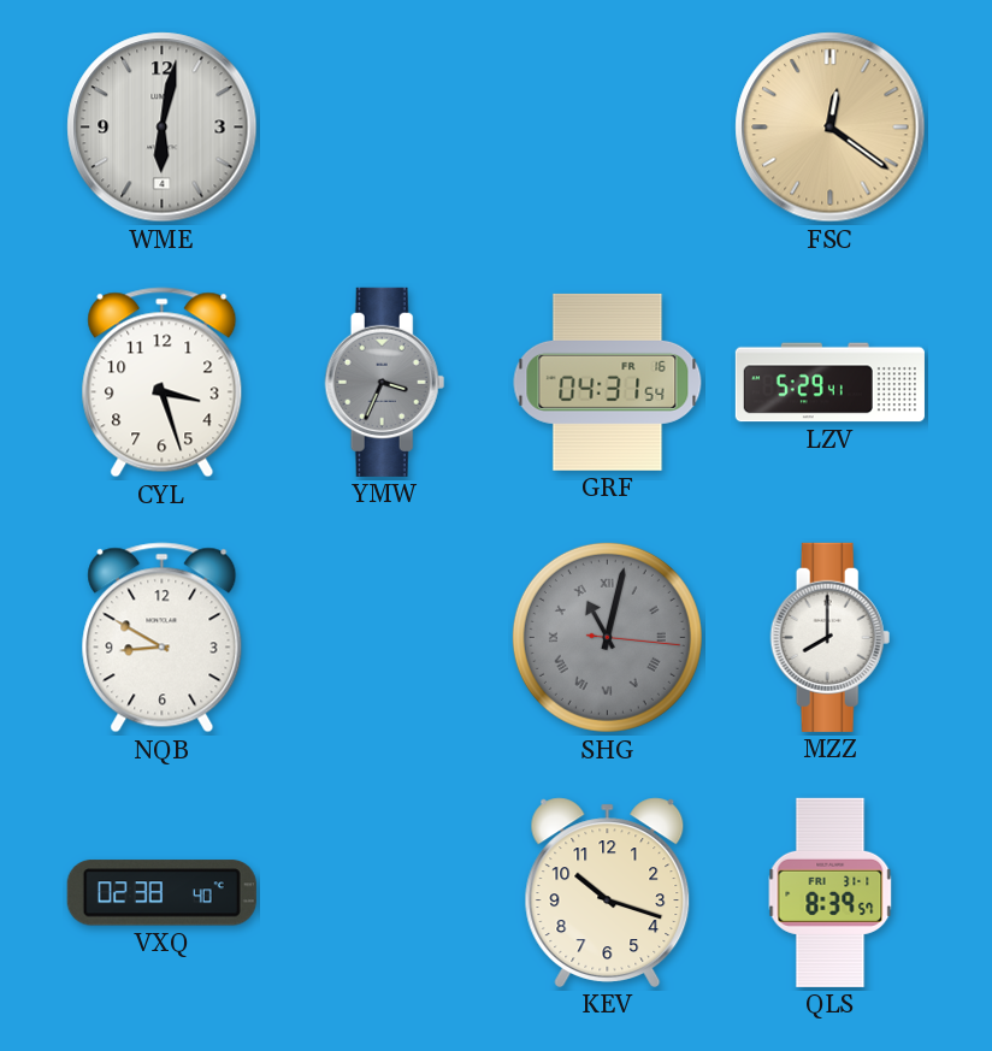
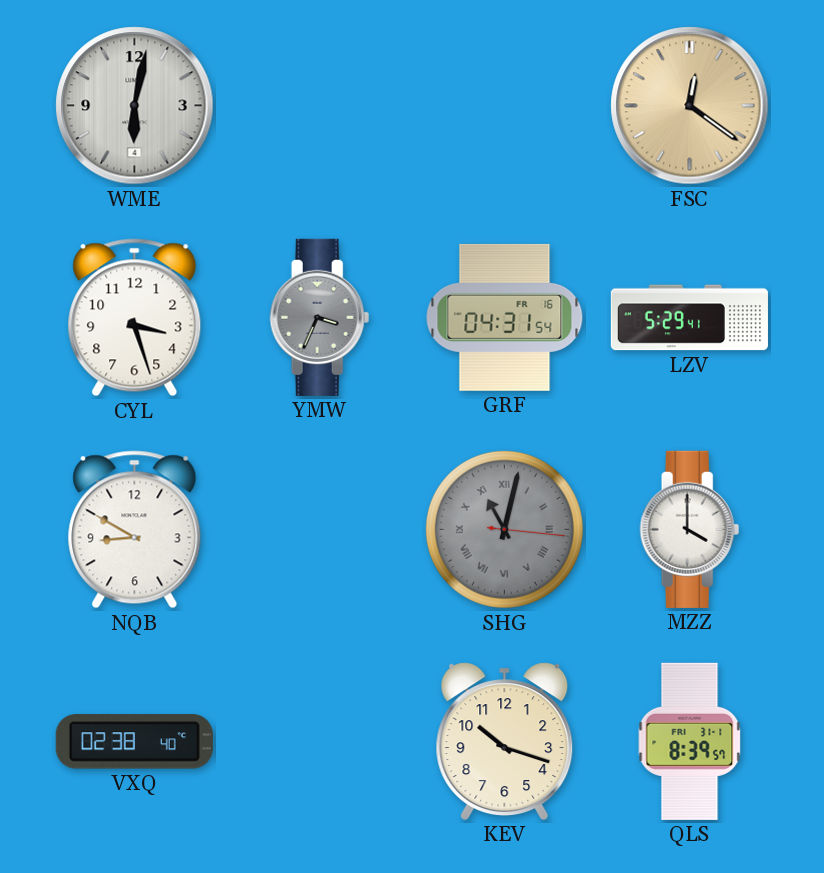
MZZ: 8:00 -> 4:00 (690, 529)
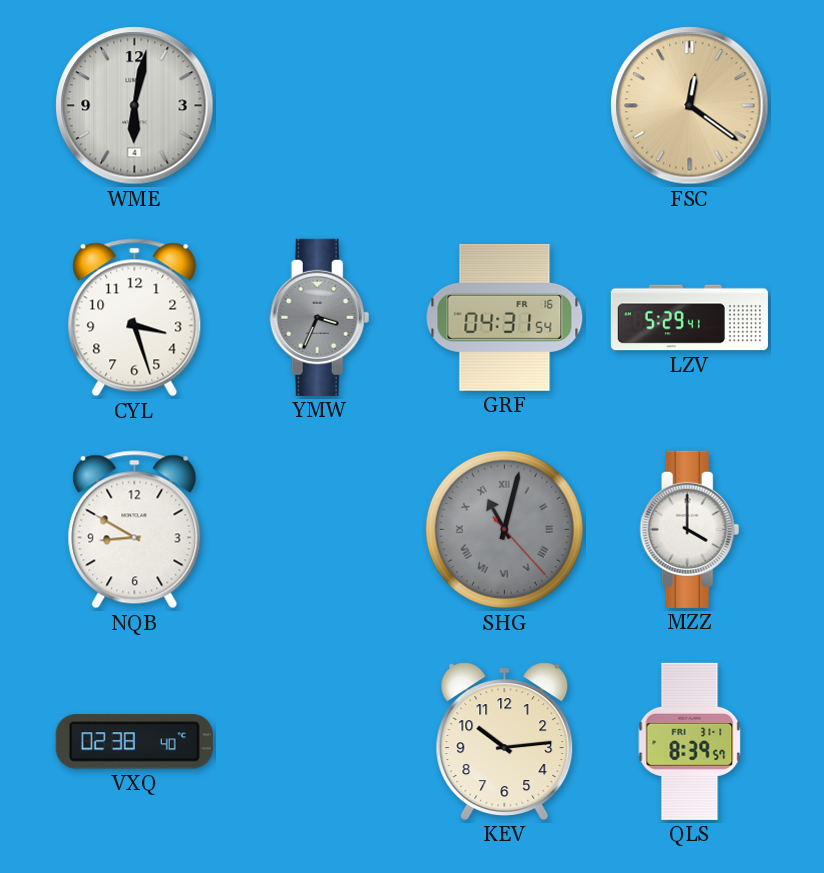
SHG: 11:02:16 -> 11:02:23 (504, 529)
KEV: 10:18 -> 10:14 (505, 741)
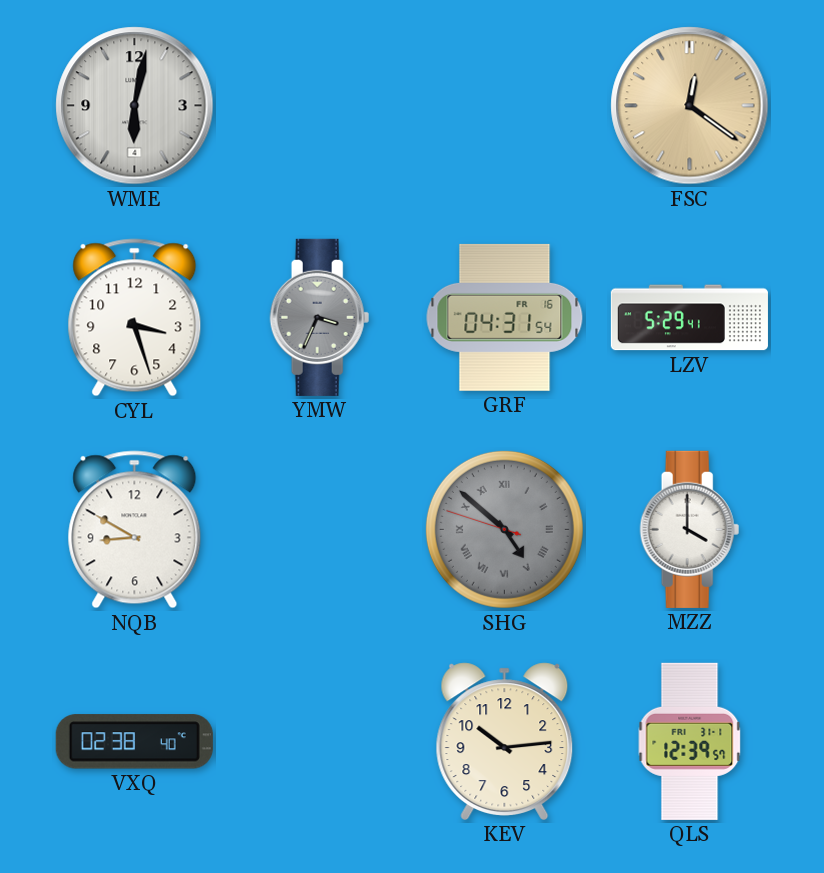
SHG: 11:02 -> 4:51 (504, 529)
QLS: 8:39 -> 12:39 (690, 741)
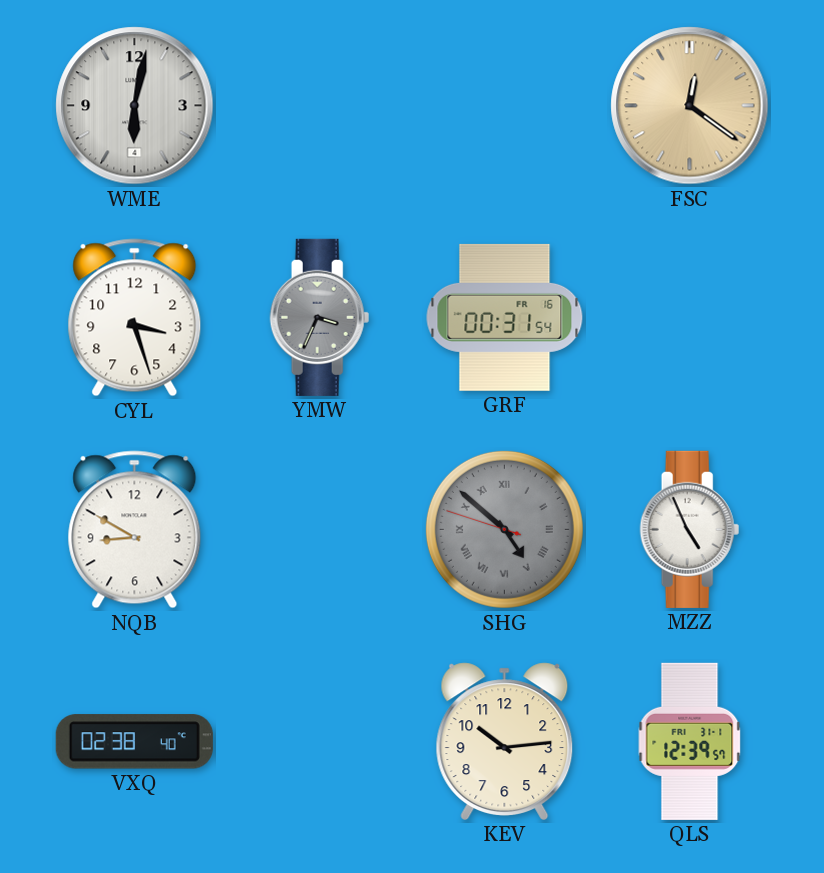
GRF: 04:31 -> 00:31 (505, 317)
LZV: 5:29 -> none (689, 318)
MZZ: 4:00 -> 4:56 (690, 529)
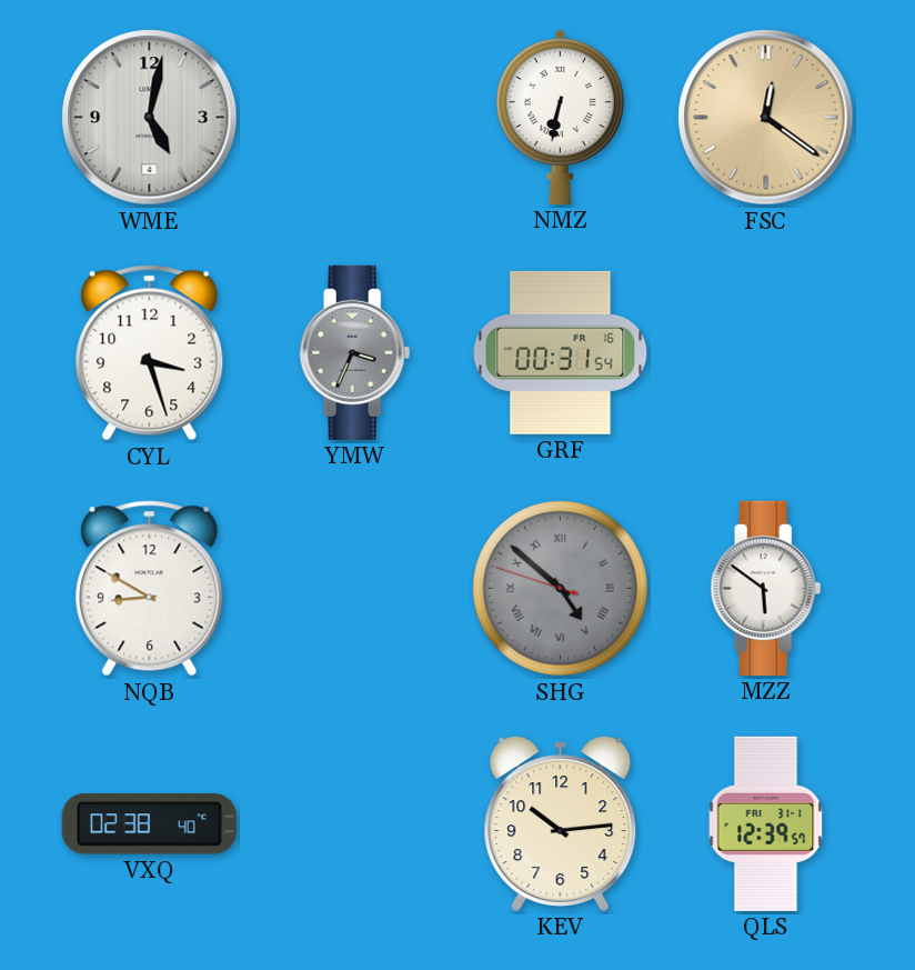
WME: 6:02 -> 5:02 (150, 118)
NMZ: none -> 6:32 (560, 117)
MZZ: 4:56 -> 5:51 (766, 588)
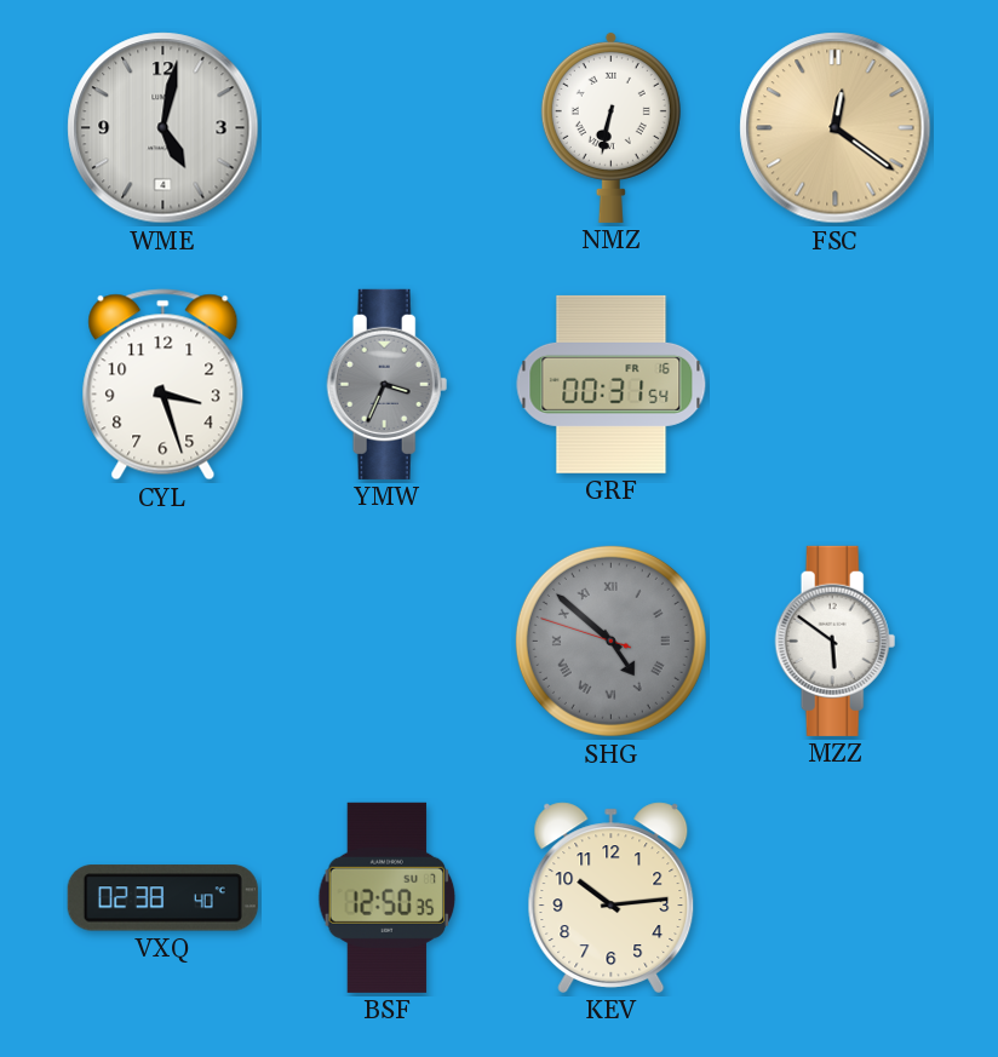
NQB: 8:50 -> none (150, 589)
BSF: none -> 12:50 (388, 897)
QLS: 12:39 -> none (766, 823)
